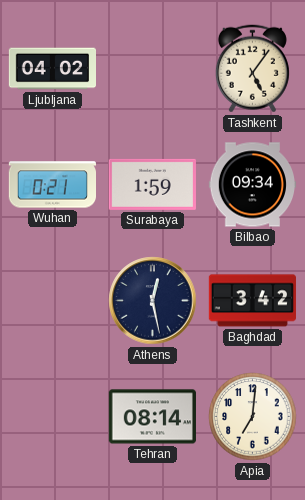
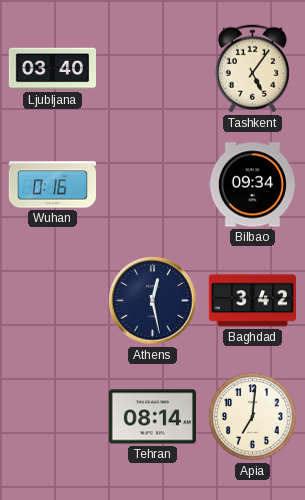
Ljubljana: 04:02 -> 03:40 (52, 69)
Wuhan: 0:21 -> 0:16 (52, 185)
Surabaya: 1:59 -> none (152, 184)
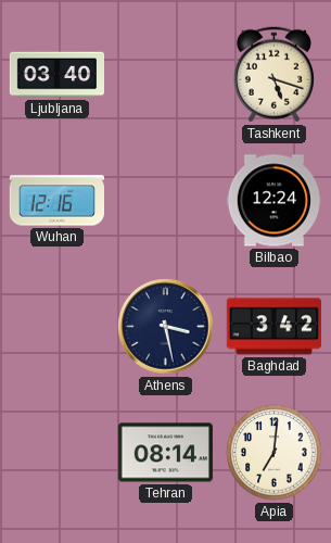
Tashkent: 5:06 -> 5:18 (273, 75)
Wuhan: 0:16 -> 12:16 (56, 201)
Bilbao: 09:34 -> 12:24 (273, 201)
Athens: 12:28 -> 3:28 (166, 327)
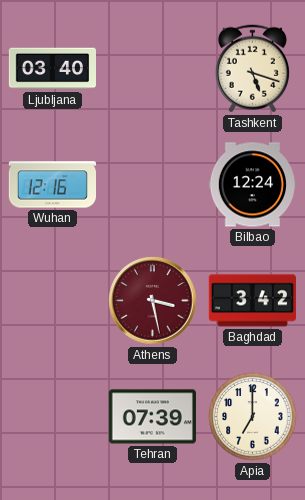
Athens dial: navy -> burgundy (153, 301)
Tehran: 08:14 -> 07:39 (152, 417)
Apia: 7:01 -> 7:00 (253, 417)
